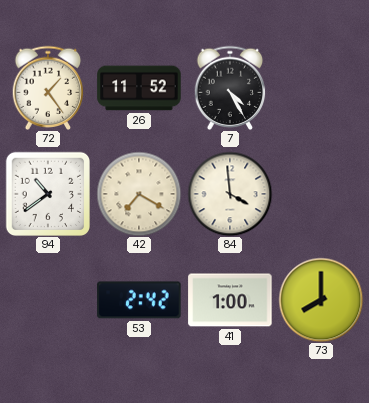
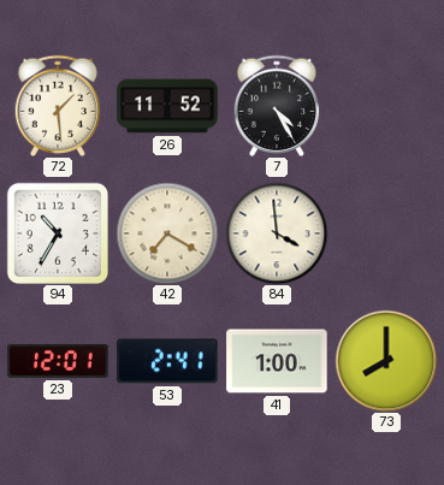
72: 1:24 -> 1:29 (58, 105)
94: 10:39 -> 10:35 (57, 232)
23: none -> 12:01 (58, 361)
53: 2:42 -> 2:41 (167, 361)
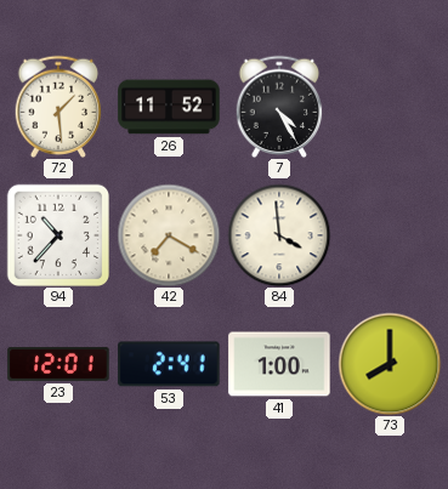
94: 10:35 -> 10:37 (57, 234)
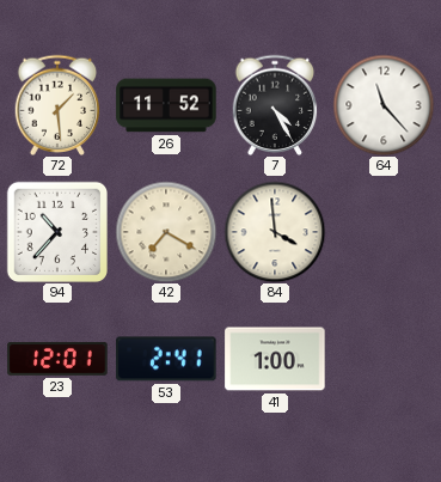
64: none -> 11:23 (384, 105)
73: 8:00 -> none (390, 364)
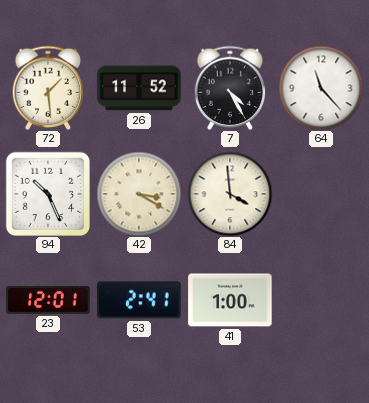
94: 10:37 -> 10:26 (47, 193)
42: 7:20 -> 3:20 (139, 194)
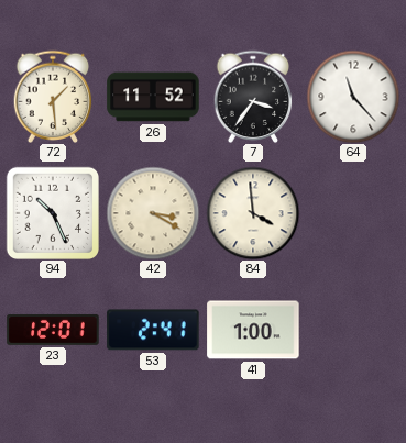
7: 4:25 -> 3:36 (253, 96)
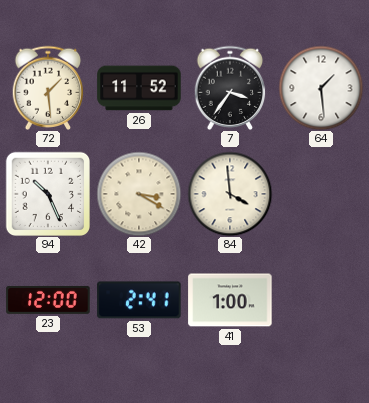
64: 11:23 -> 1:29 (321, 88)
23: 12:01 -> 12:00 (48, 300)
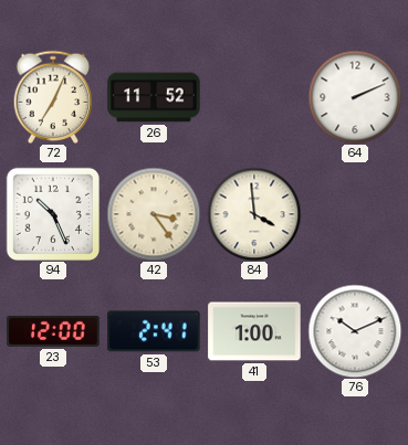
72: 1:29 -> 7:04 (53, 96)
7: 3:36 -> none (230, 87)
64: 1:29 -> 2:11 (355, 97)
42: 3:20 -> 3:24 (154, 214)
76: none -> 10:11 (355, 331)
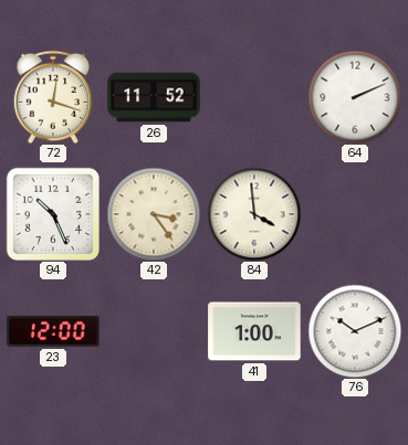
72: 7:04 -> 12:18 (53, 96)
53: 2:41 -> none (154, 331)
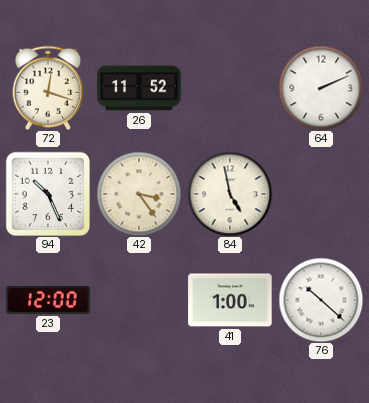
84: 3:59 -> 4:58 (230, 194)
76: 10:11 -> 10:22 (321, 300)
